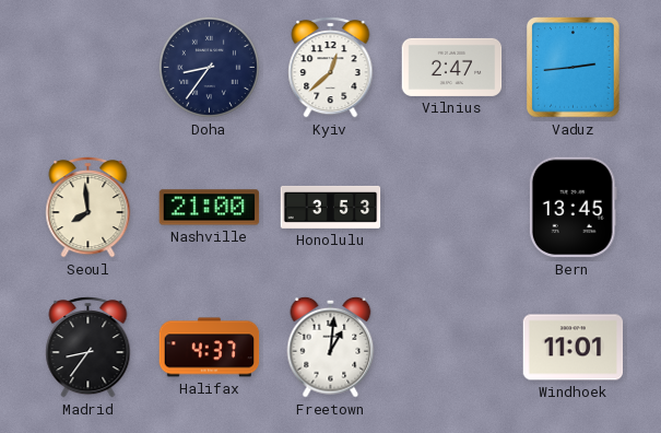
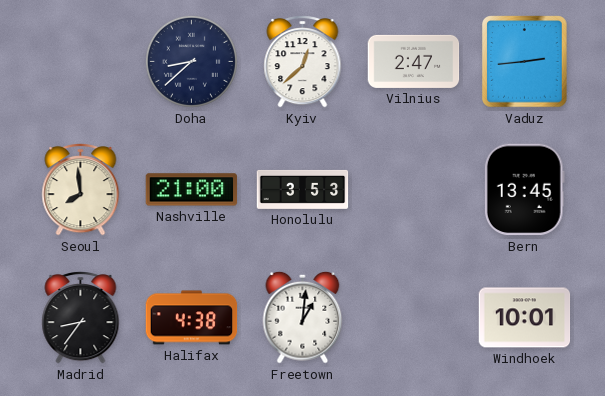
Doha: 8:36 -> 8:38 (191, 61)
Halifax: 4:37 -> 4:38 (192, 318)
Windhoek: 11:01 -> 10:01 (525, 318)
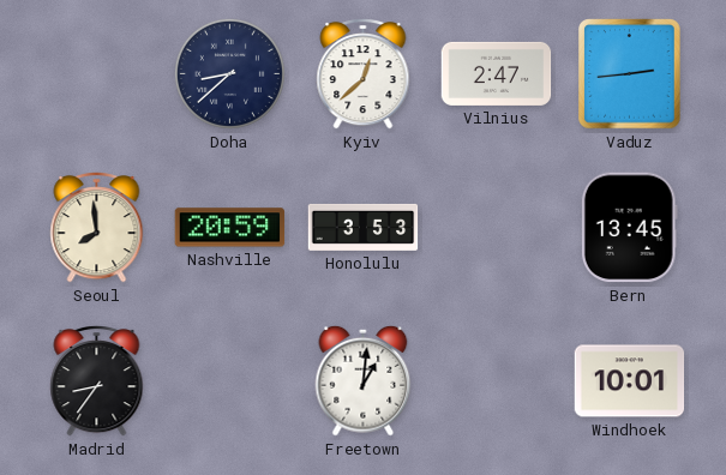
Nashville: 21:00 -> 20:59 (230, 228)
Halifax: 4:38 -> none (192, 318)
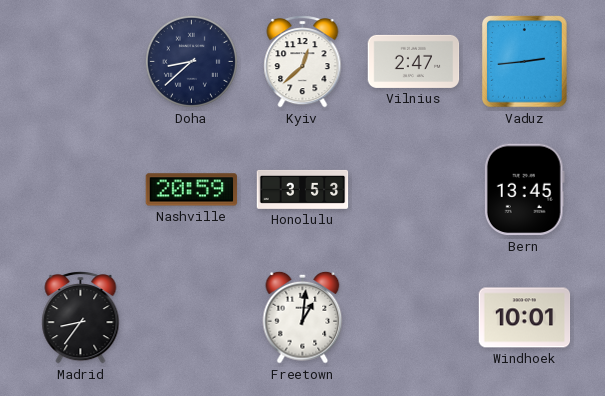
Seoul: 7:59 -> none (97, 228)
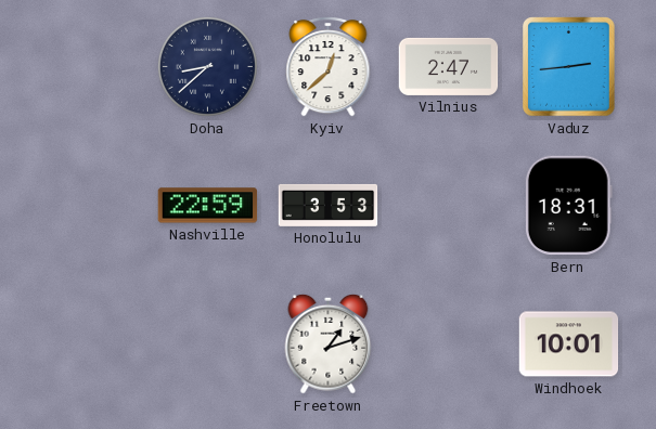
Nashville: 20:59 -> 22:59 (208, 206)
Bern: 13:45 -> 18:31 (568, 206)
Madrid: 8:36 -> none (81, 318)
Freetown: 1:01 -> 1:12 (329, 343)
